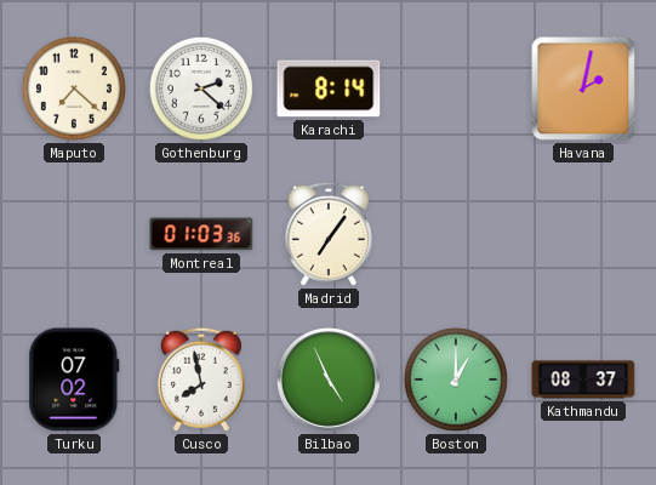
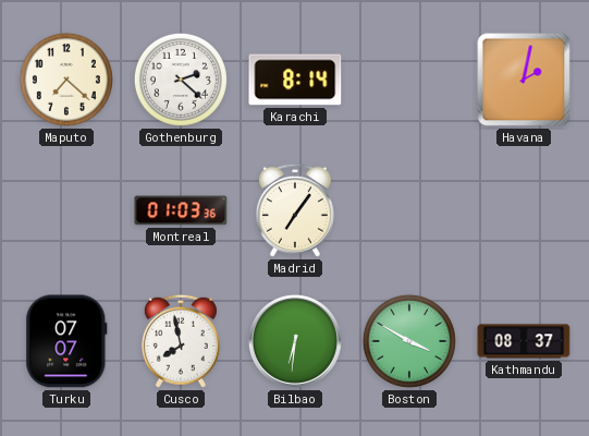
Turku: 07:02 -> 07:07 (66, 341)
Bilbao: 4:56 -> 6:31 (295, 341)
Boston: 1:00 -> 3:50 (409, 341)
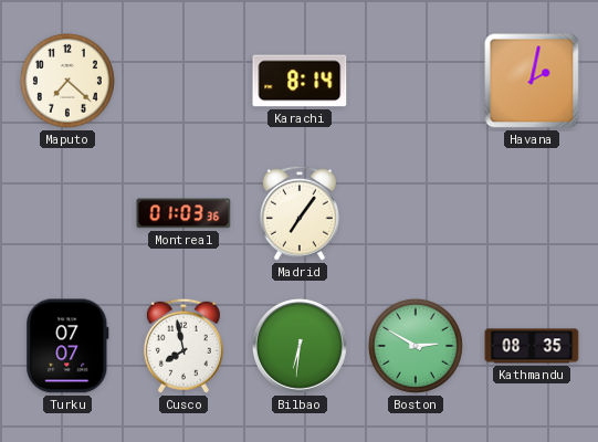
Gothenburg: 2:22 -> none (181, 80)
Boston: 3:50 -> 2:50 (416, 346)
Kathmandu: 08:37 -> 08:35 (532, 346)
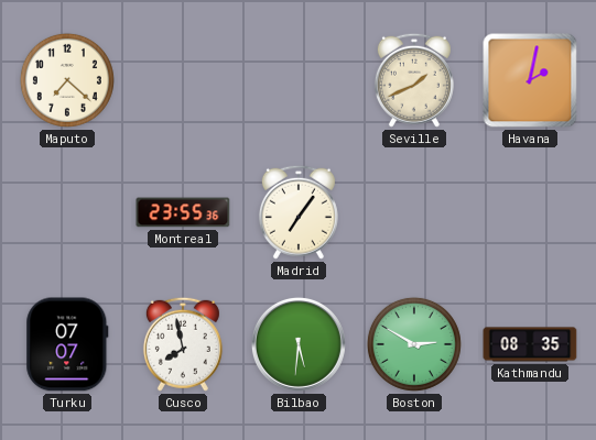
Karachi: 8:14 -> none (300, 81)
Seville: none -> 1:41 (414, 80)
Montreal: 01:03 -> 23:55 (183, 212)
Bilbao: 6:31 -> 5:31 (299, 344)
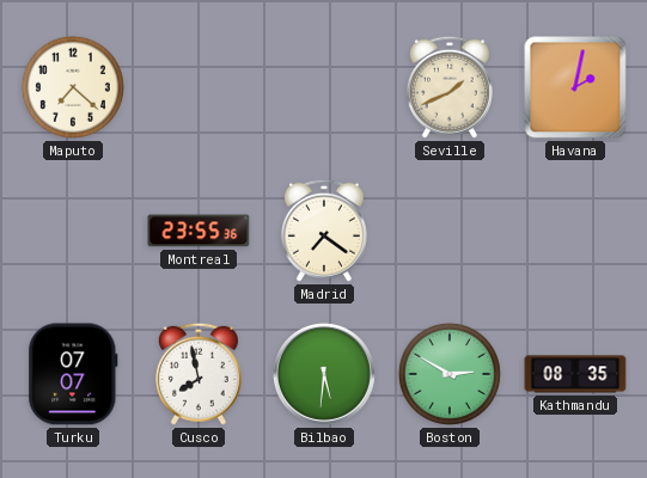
Madrid: 7:06 -> 7:21 (324, 231)
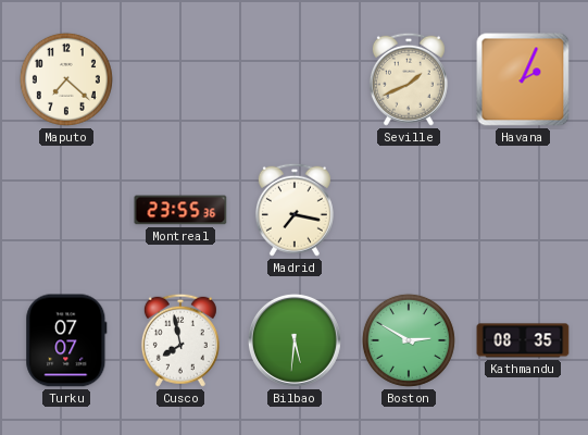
Havana: 2:02 -> 2:04 (523, 79)
Madrid: 7:21 -> 7:17 (295, 210)
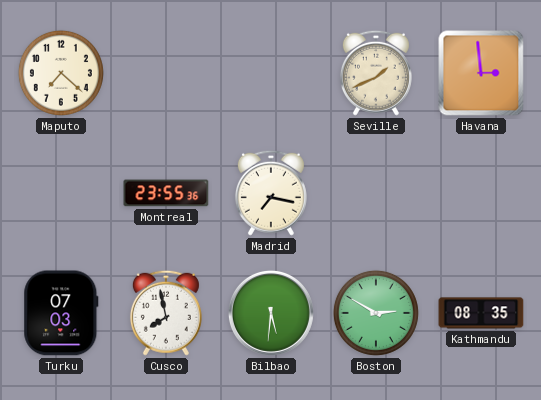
Havana: 2:04 -> 2:59 (481, 73)
Turku: 07:07 -> 07:03 (61, 313)
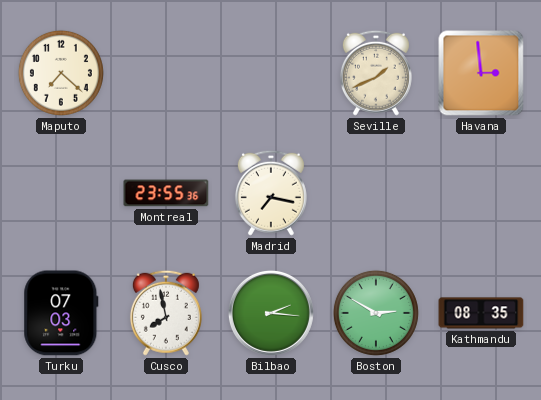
Bilbao: 5:31 -> 2:16 (271, 313)
